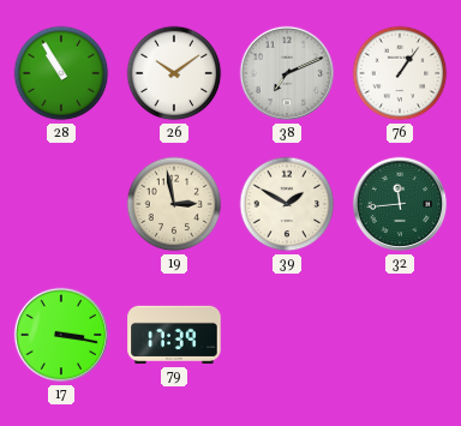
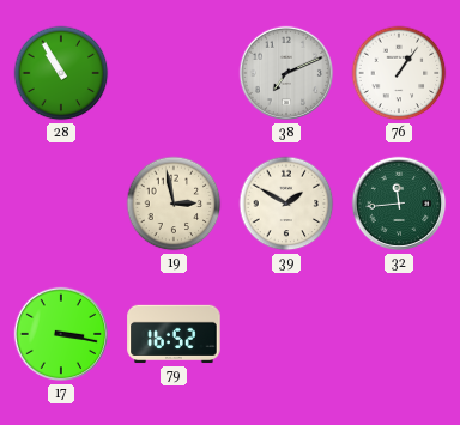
26: 10:09 -> none (174, 73)
79: 17:39 -> 16:52 (174, 334)
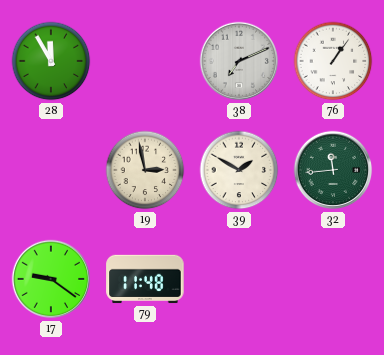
28: 10:55 -> 11:55 (51, 61)
17: 3:17 -> 9:21 (51, 279)
79: 16:52 -> 11:48 (145, 279)
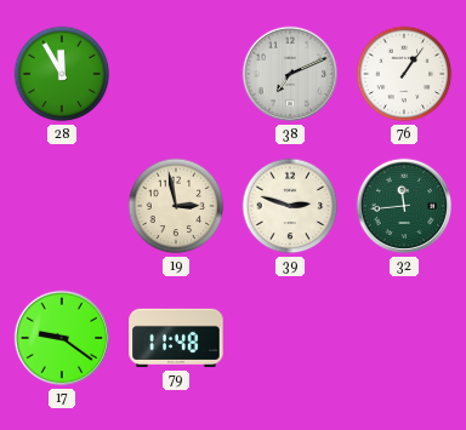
39: 1:50 -> 2:48 (290, 206)
